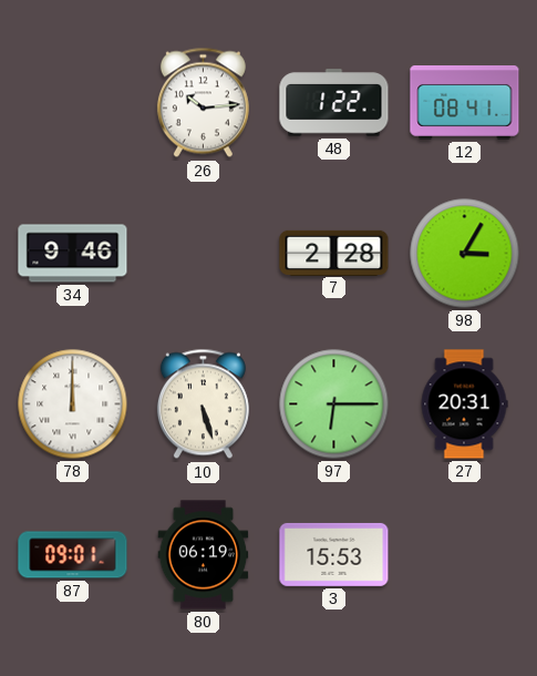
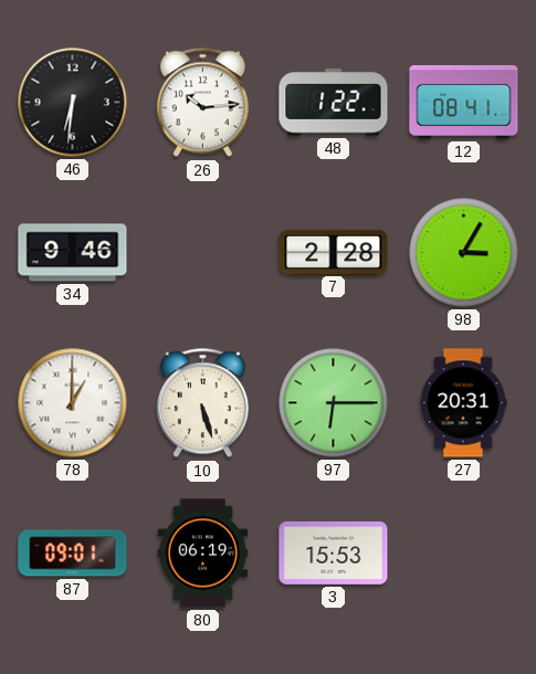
46: none -> 6:31 (73, 103)
78: 12:00 -> 1:00 (73, 403)
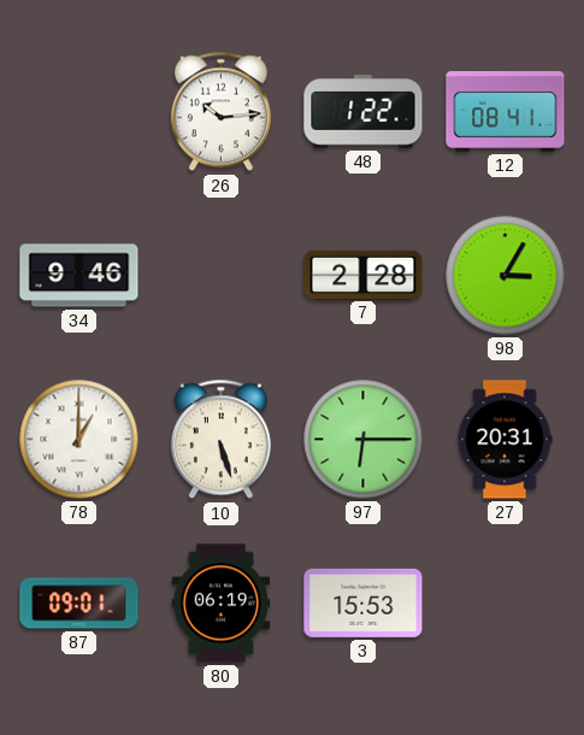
46: 6:31 -> none (73, 103)
